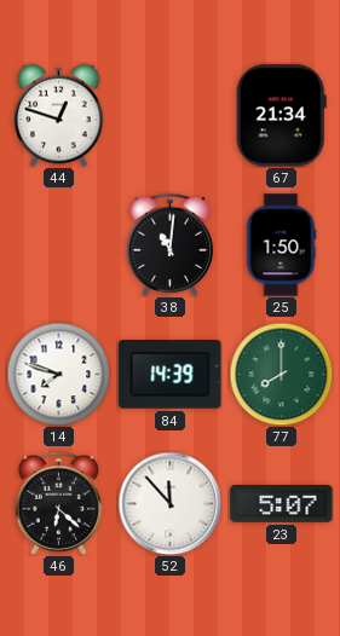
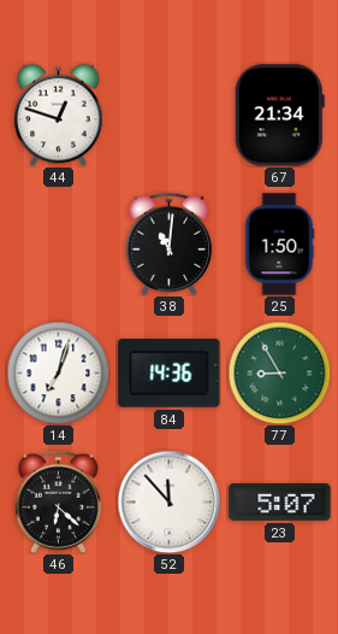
14: 7:48 -> 7:03 (58, 372)
84: 14:39 -> 14:36 (170, 374)
77: 8:00 -> 8:55 (279, 372)
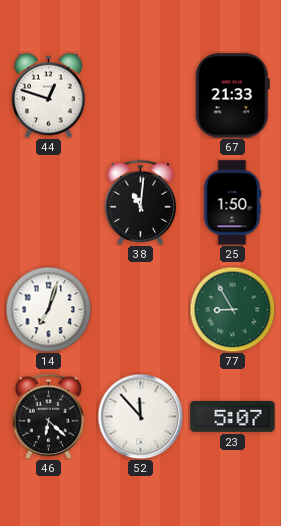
67: 21:34 -> 21:33 (232, 96)
84: 14:36 -> none (170, 374)
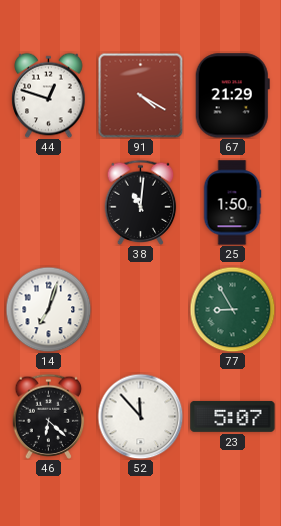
91: none -> 4:20 (140, 95)
67: 21:33 -> 21:29 (232, 96)
